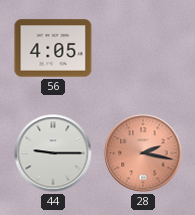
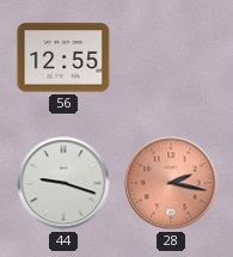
56: 4:05 -> 12:55 (63, 57)
44: 9:15 -> 9:18 (63, 183)
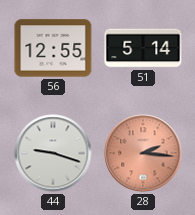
51: none -> 5:14 (143, 48)
28: 2:17 -> 2:16 (143, 153)
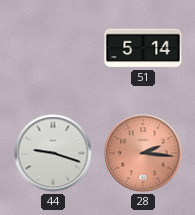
56: 12:55 -> none (53, 48)
